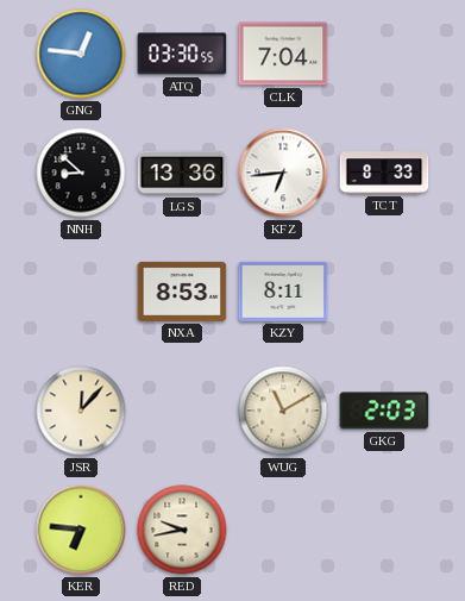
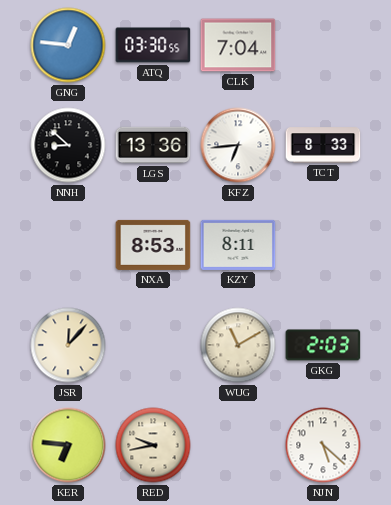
NJN: none -> 5:22 (323, 445)
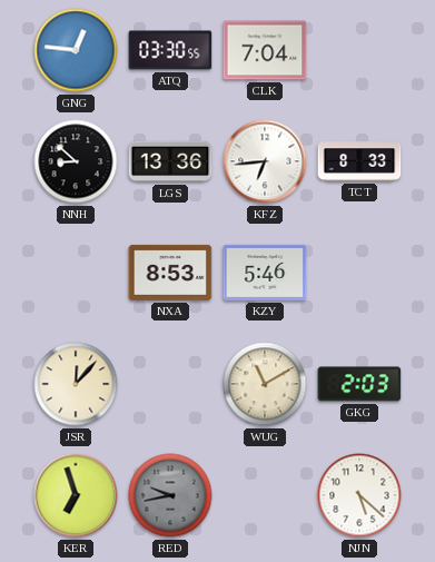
KZY: 8:11 -> 5:46 (265, 273)
KER: 6:46 -> 6:57 (76, 495)
RED dial: cream -> grey (170, 495)
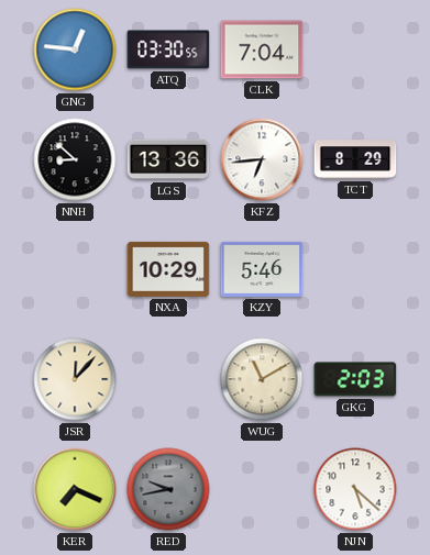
TCT: 8:33 -> 8:29 (355, 159)
NXA: 8:53 -> 10:29 (168, 269)
KER: 6:57 -> 7:19 (75, 489)
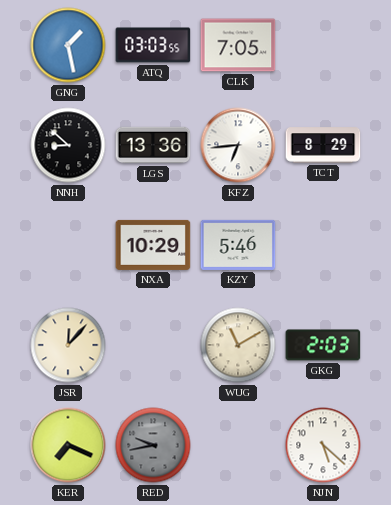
GNG: 12:46 -> 1:28 (68, 45)
ATQ: 03:30 -> 03:03 (153, 45)
CLK: 7:04 -> 7:05 (238, 45)
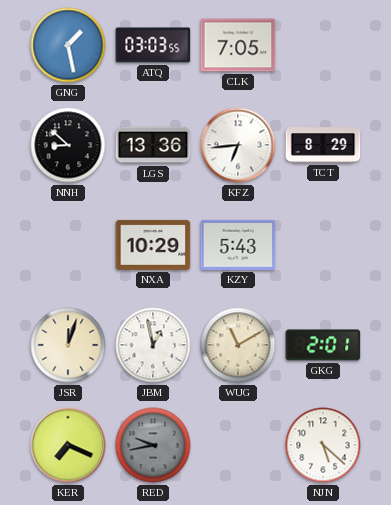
KZY: 5:46 -> 5:43 (238, 245)
JSR: 12:07 -> 12:03 (68, 345)
JBM: none -> 12:58 (153, 345)
GKG: 2:03 -> 2:01 (323, 345)
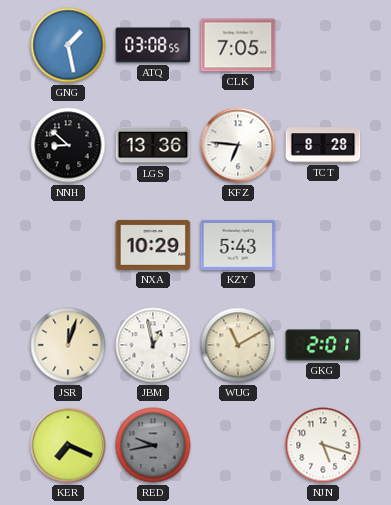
ATQ: 03:03 -> 03:08 (153, 45)
KFZ: 6:44 -> 6:46 (238, 145)
TCT: 8:29 -> 8:28 (323, 145)
NJN: 5:22 -> 5:18 (323, 445)
